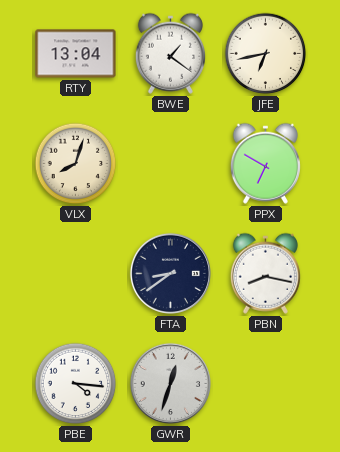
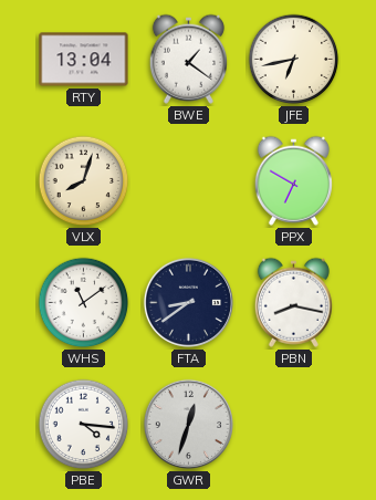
WHS: none -> 11:09 (84, 303)
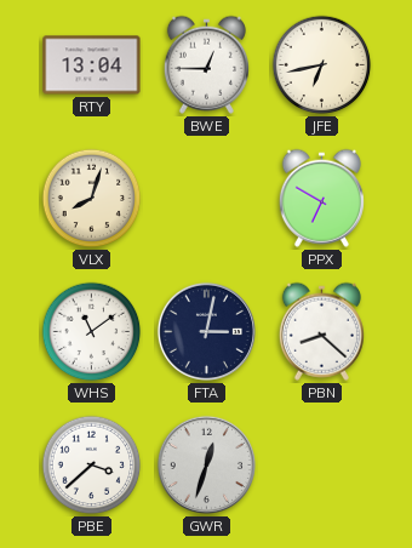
BWE: 1:21 -> 12:45 (206, 64)
FTA: 8:39 -> 3:02 (206, 331)
PBN: 8:17 -> 8:22 (321, 331)
PBE: 4:16 -> 3:38 (92, 466)
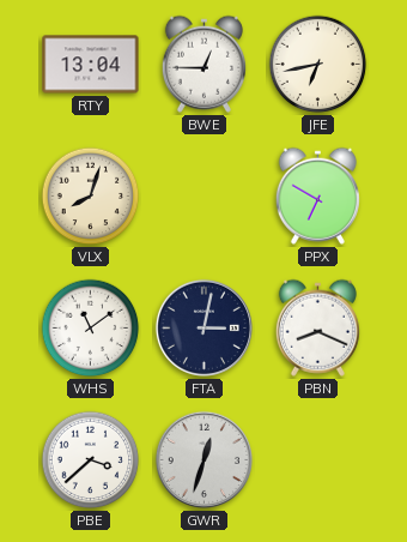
PBN: 8:22 -> 8:19 (317, 327)
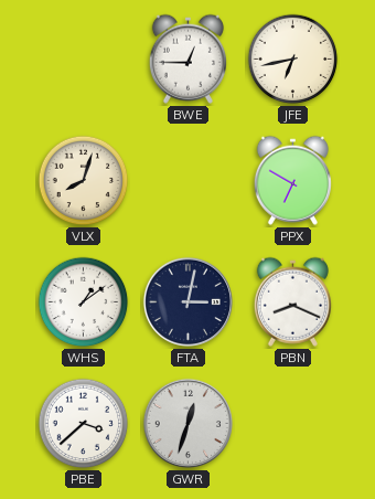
RTY: 13:04 -> none (91, 65)
WHS: 11:09 -> 1:09 (84, 302)
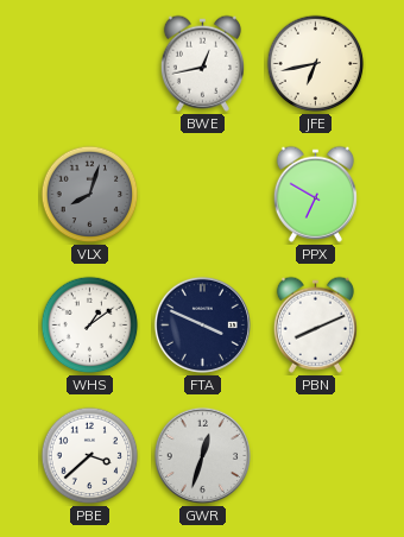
BWE: 12:45 -> 12:43 (202, 63)
VLX dial: cream -> grey (90, 195)
FTA: 3:02 -> 3:49 (202, 324)
PBN: 8:19 -> 8:11 (315, 324)
